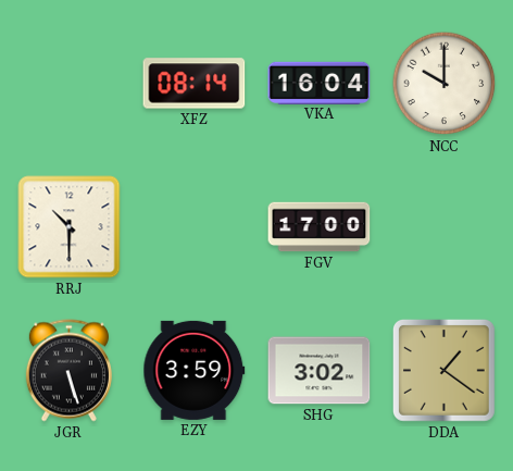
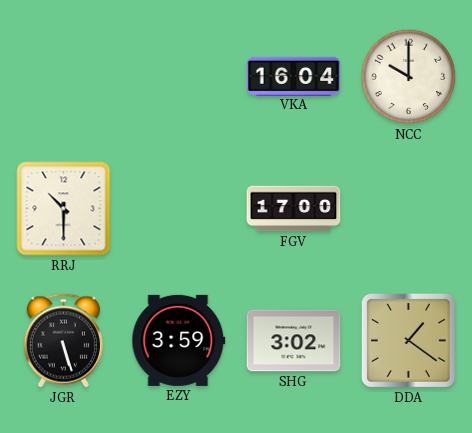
XFZ: 08:14 -> none (195, 84)
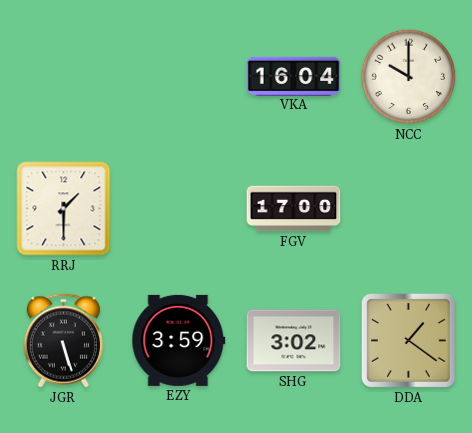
RRJ: 10:30 -> 1:30 (64, 209)
